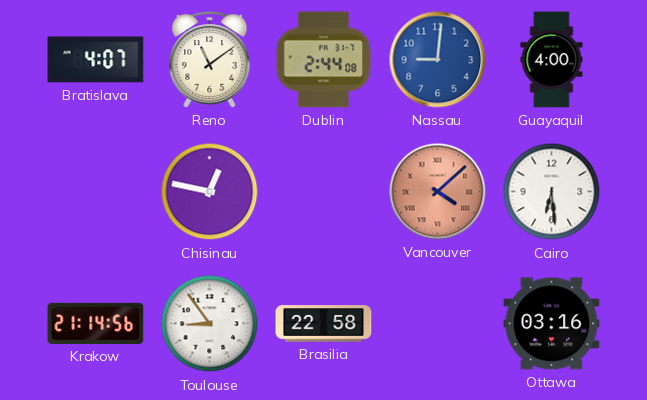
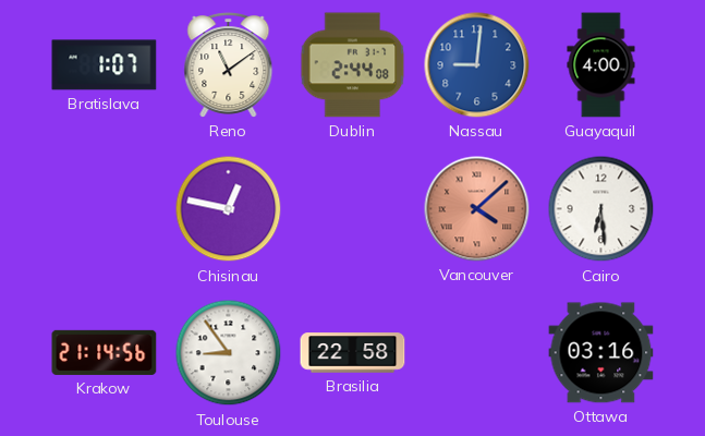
Bratislava: 4:07 -> 1:07 (105, 65)
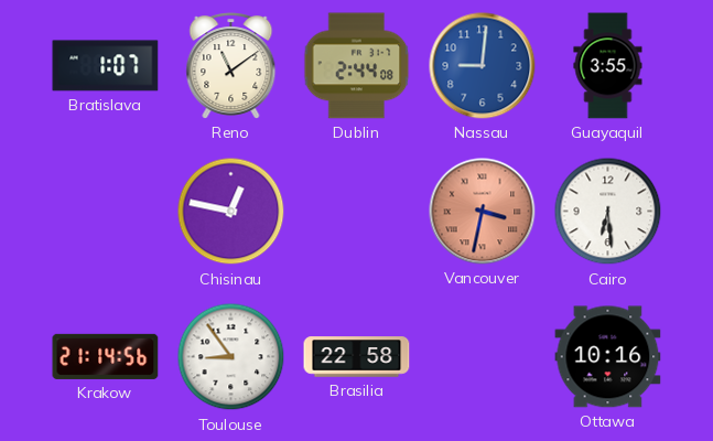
Guayaquil: 4:00 -> 3:55 (608, 66)
Vancouver: 4:08 -> 3:32 (483, 212)
Ottawa: 03:16 -> 10:16 (608, 357)
